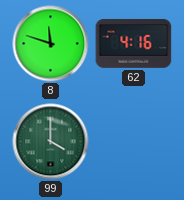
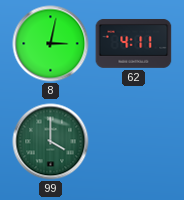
8: 11:48 -> 3:02 (51, 44)
62: 4:16 -> 4:11 (134, 44)
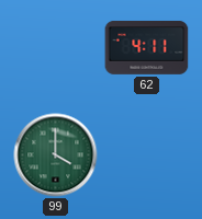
8: 3:02 -> none (51, 44)
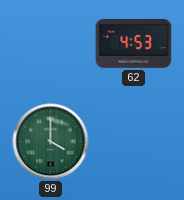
62: 4:11 -> 4:53 (134, 44)
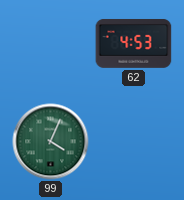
99: 4:00 -> 4:04 (51, 142)
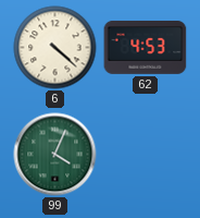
6: none -> 4:22 (55, 48)
